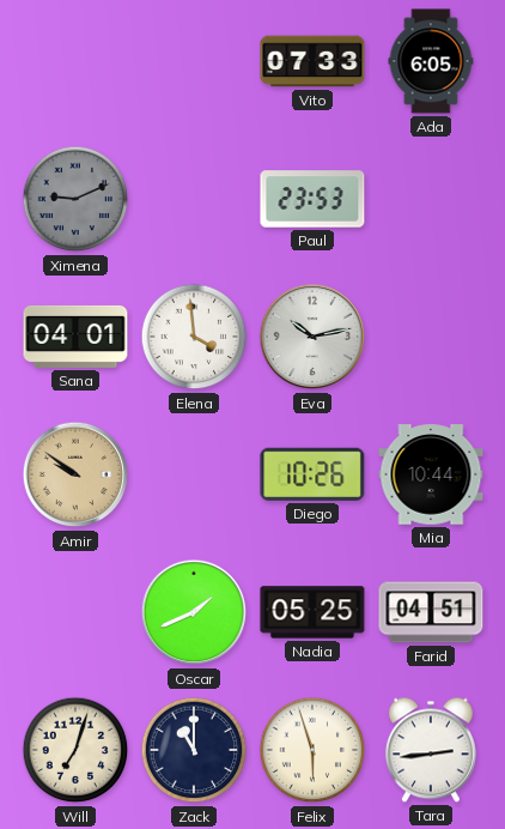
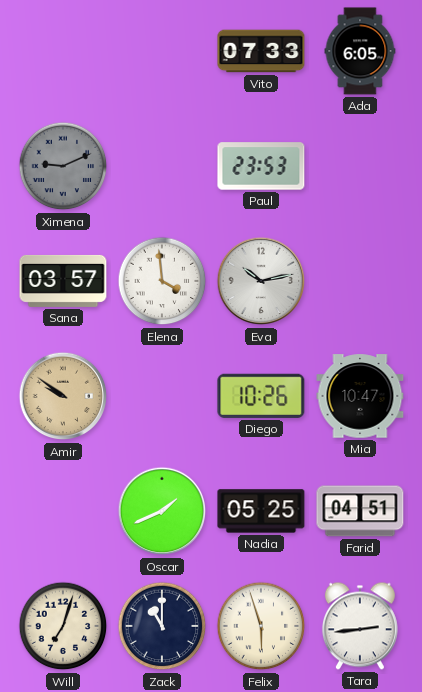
Sana: 04:01 -> 03:57 (63, 281)
Mia: 10:44 -> 10:47 (360, 396)
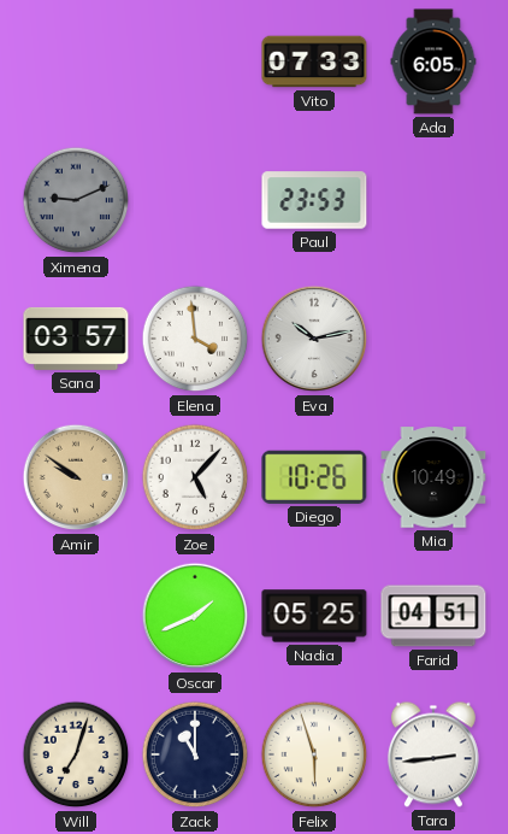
Zoe: none -> 5:07 (195, 477)
Mia: 10:47 -> 10:49 (433, 477)
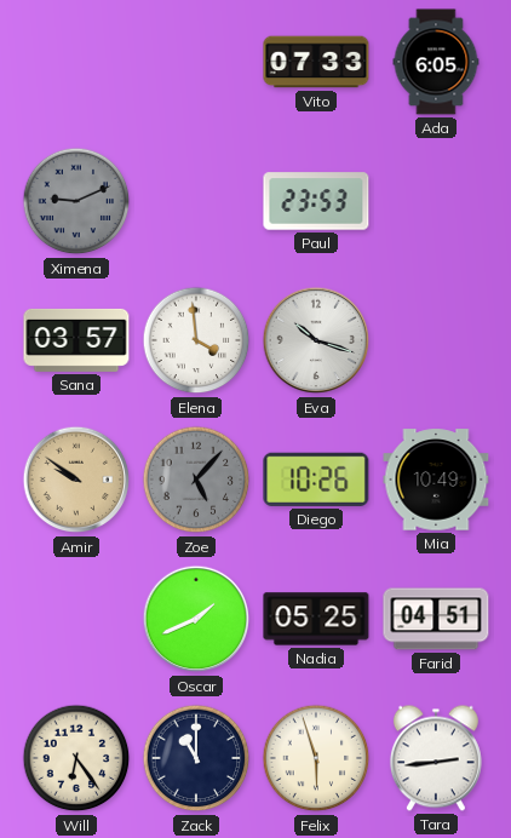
Eva: 10:13 -> 10:18 (316, 340)
Zoe dial: white -> grey (196, 480)
Will: 7:03 -> 6:24 (76, 758)
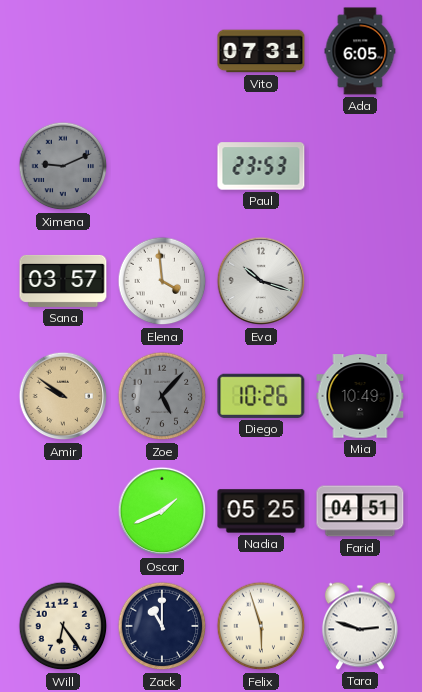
Vito: 07:33 -> 07:31 (261, 51)
Tara: 2:44 -> 2:48 (360, 626)
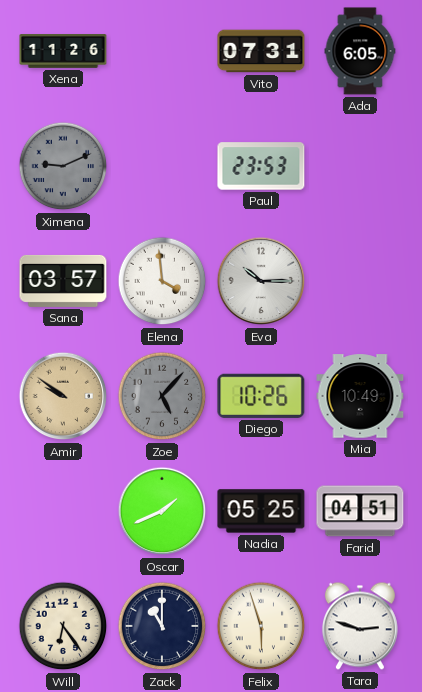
Xena: none -> 11:26 (63, 51)
Eva: 10:18 -> 10:15 (261, 281)
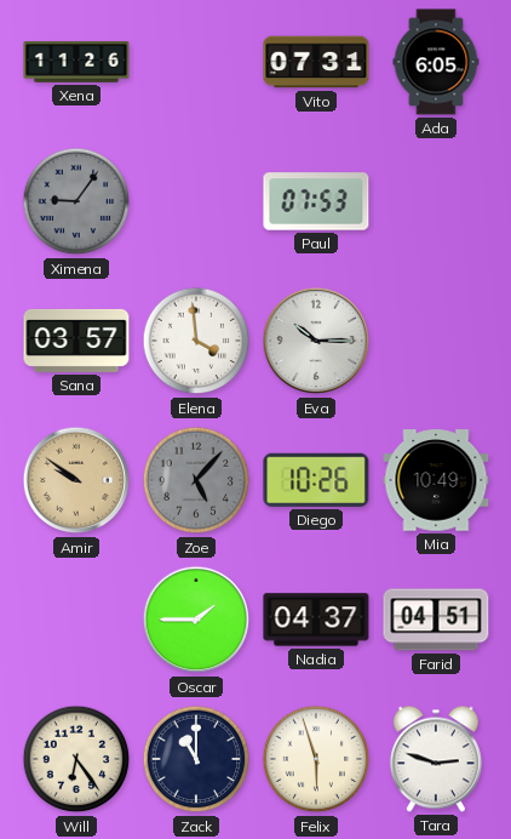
Ximena: 9:11 -> 9:06 (76, 201)
Paul: 23:53 -> 07:53 (316, 201)
Oscar: 1:41 -> 1:45 (196, 620)
Nadia: 05:25 -> 04:37 (316, 620)
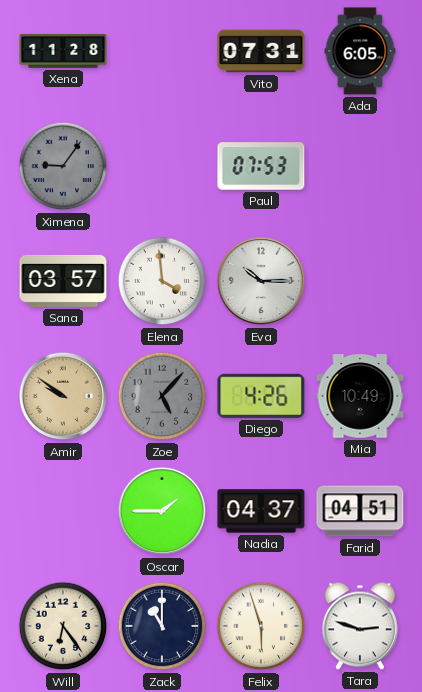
Xena: 11:26 -> 11:28 (63, 51)
Diego: 10:26 -> 4:26 (261, 396)
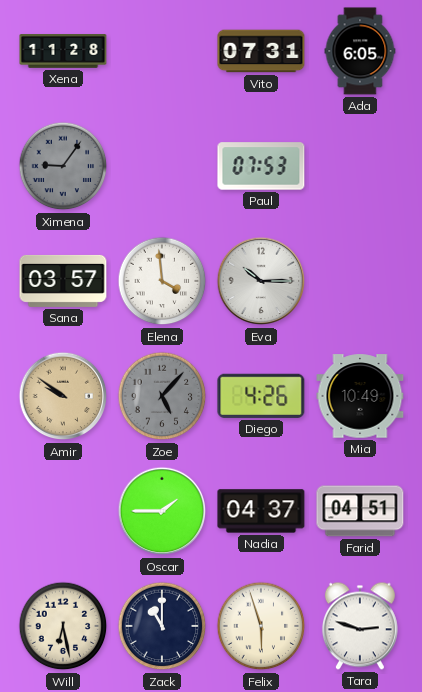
Will: 6:24 -> 6:28 (63, 626)
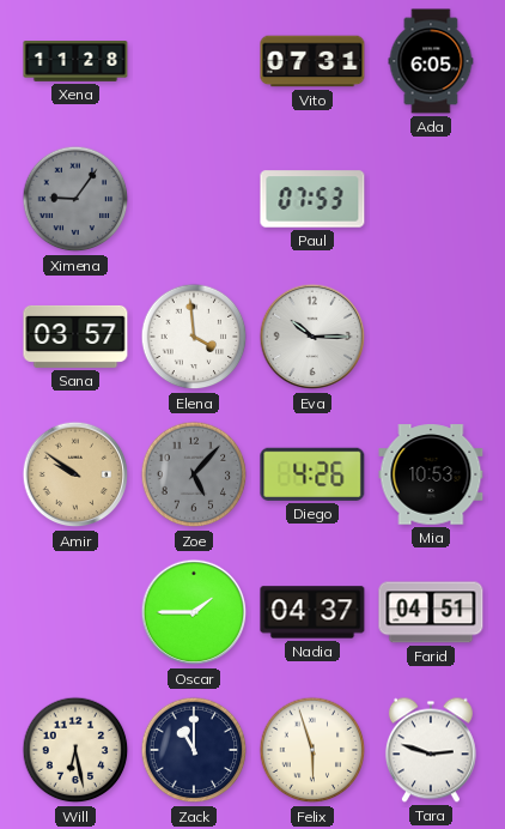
Mia: 10:49 -> 10:53 (431, 474)
